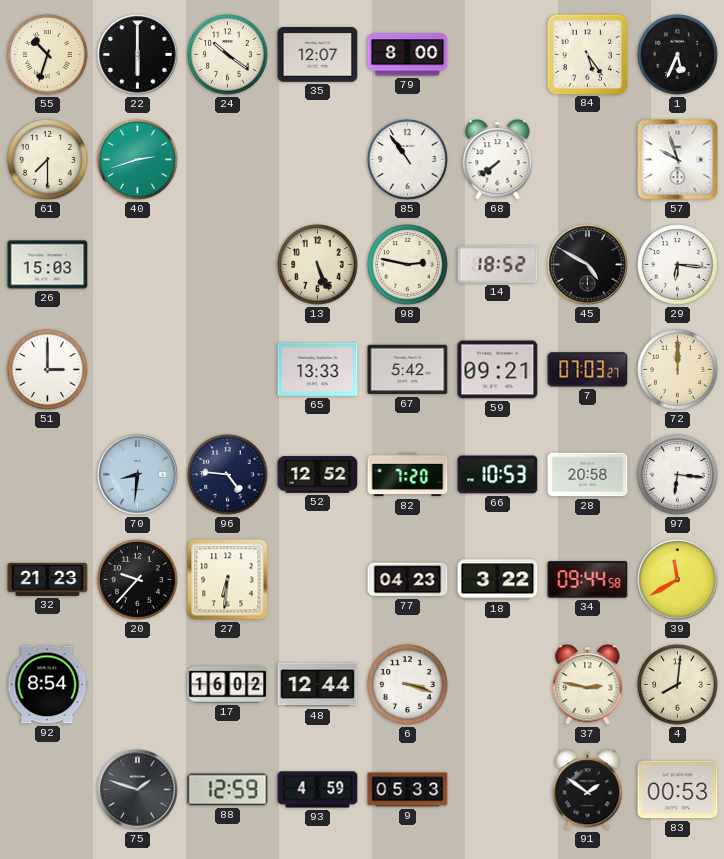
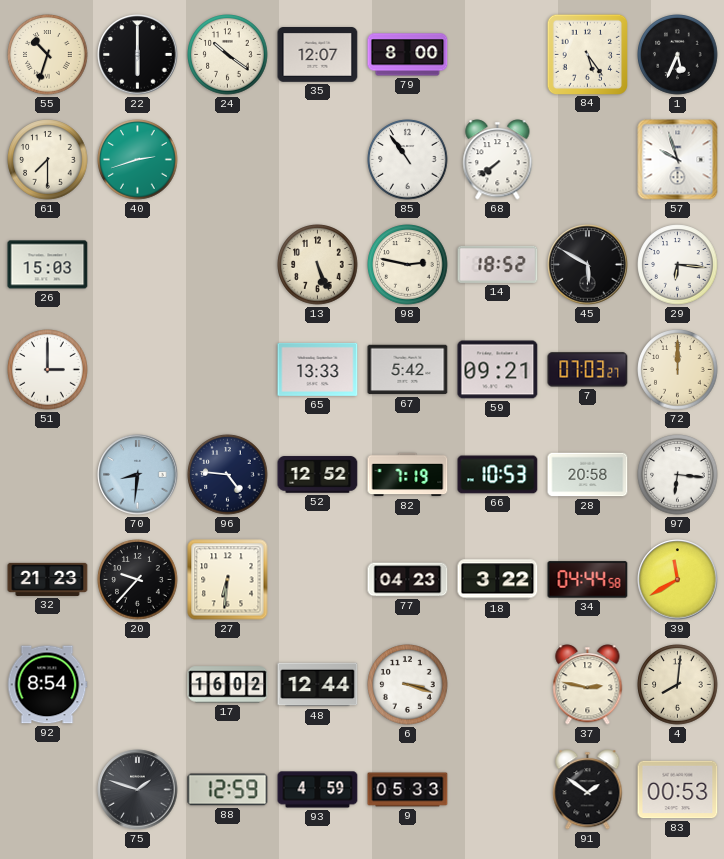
45: 4:50 -> 5:50 (588, 265)
82: 7:20 -> 7:19 (408, 475)
34: 09:44 -> 04:44 (588, 580)
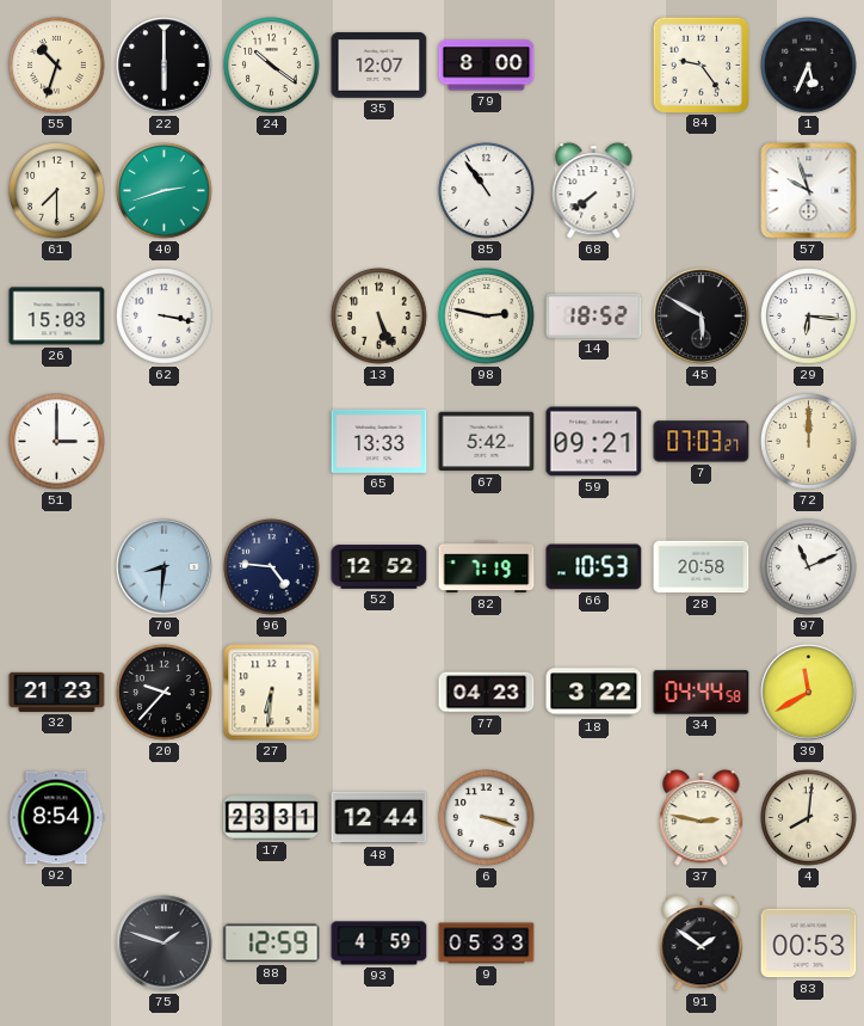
84: 5:24 -> 9:24 (701, 64)
62: none -> 3:17 (165, 317)
97: 6:16 -> 11:11 (809, 567)
17: 16:02 -> 23:31 (272, 818)
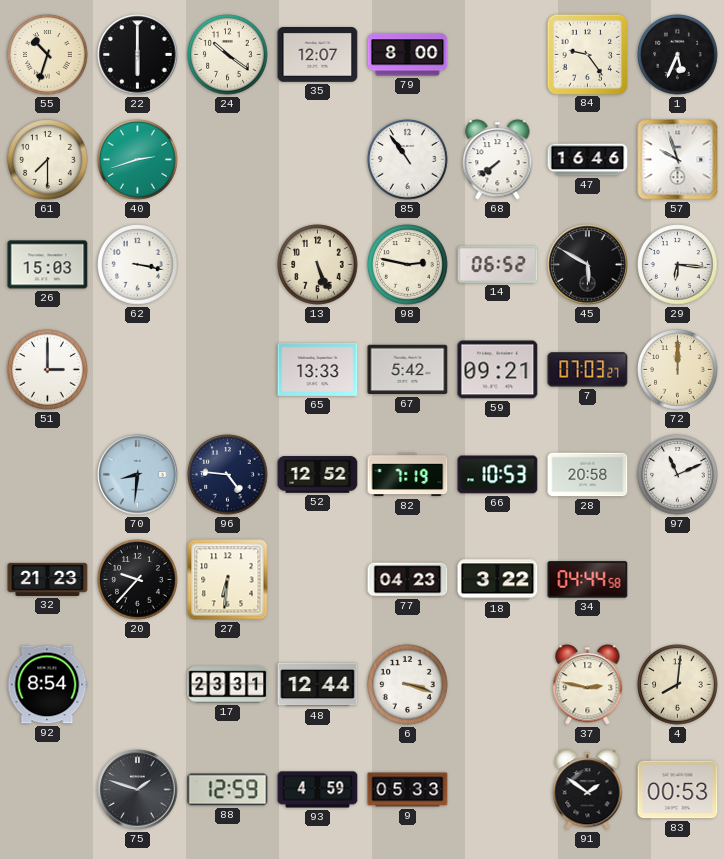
47: none -> 16:46 (588, 160)
14: 18:52 -> 06:52 (498, 264)
39: 11:40 -> none (809, 693)
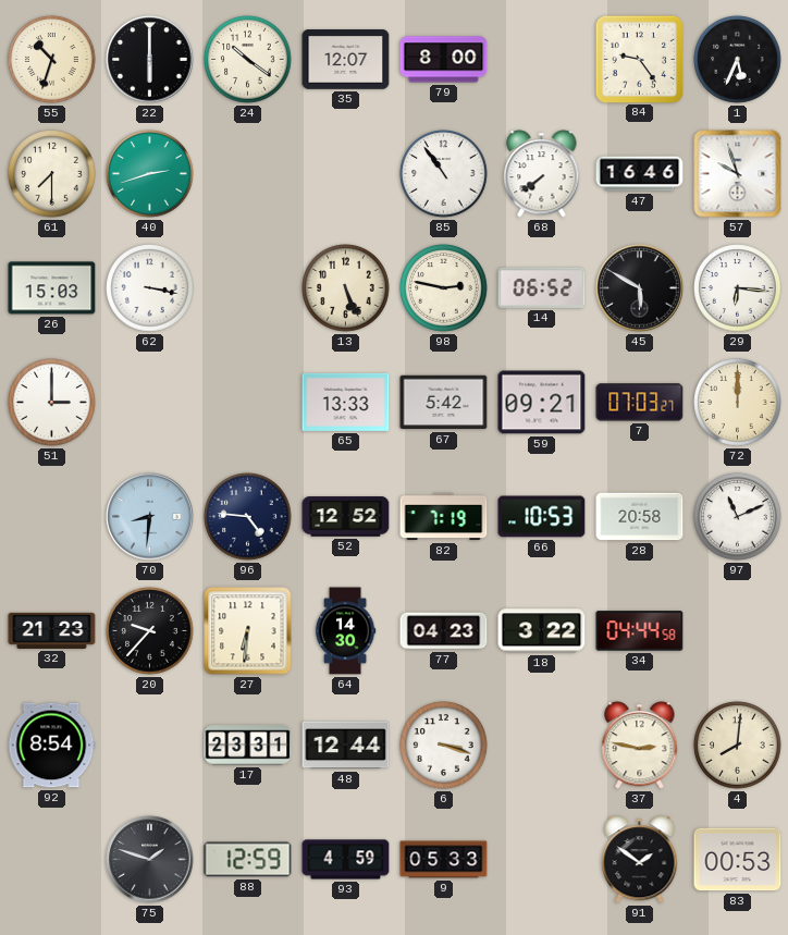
64: none -> 14:30 (345, 631)
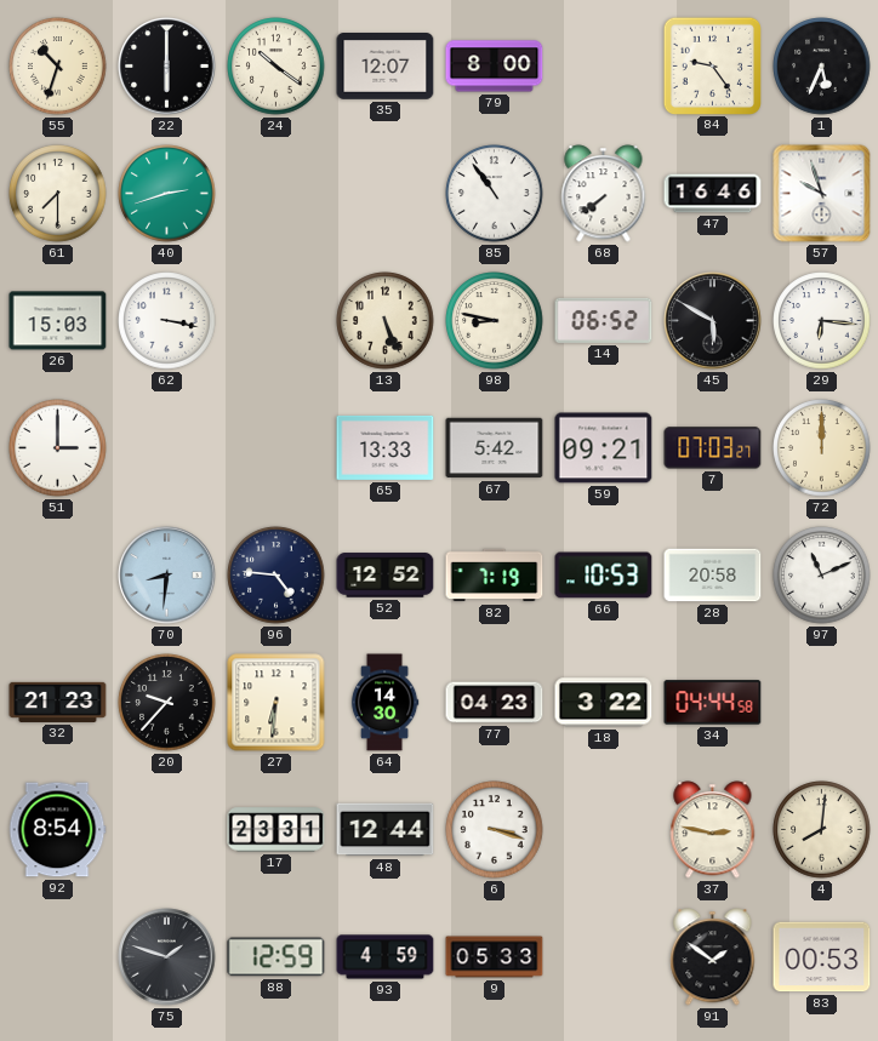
98: 2:47 -> 8:47 (495, 321)
